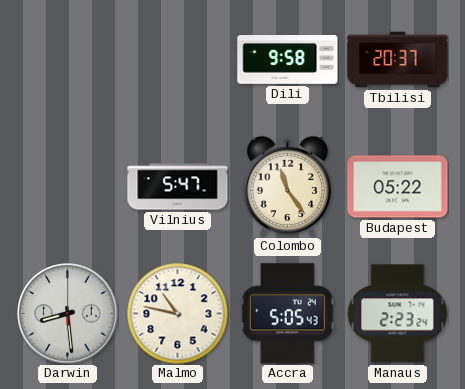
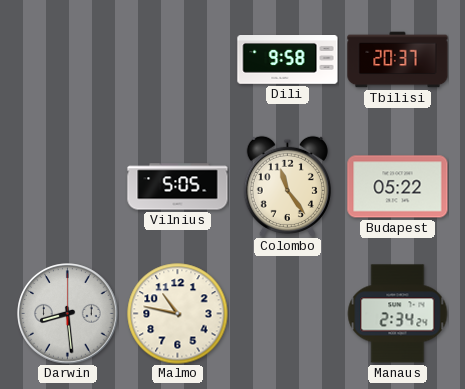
Vilnius: 5:47 -> 5:05 (178, 187)
Accra: 5:05 -> none (287, 314)
Manaus: 2:23 -> 2:34 (397, 314)
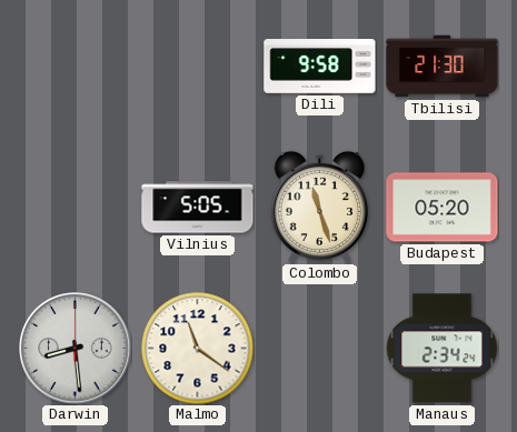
Tbilisi: 20:37 -> 21:30 (443, 67)
Colombo: 11:24 -> 11:27 (319, 207)
Budapest: 05:22 -> 05:20 (443, 208)
Malmo: 10:47 -> 11:21 (198, 349)
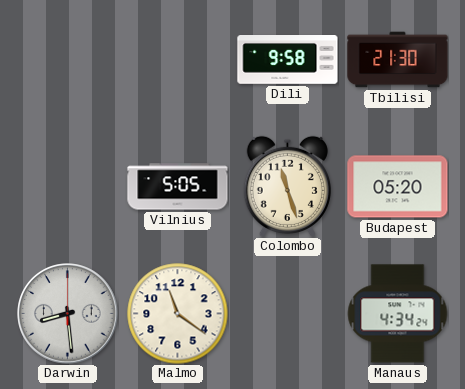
Manaus: 2:34 -> 4:34 (397, 314)
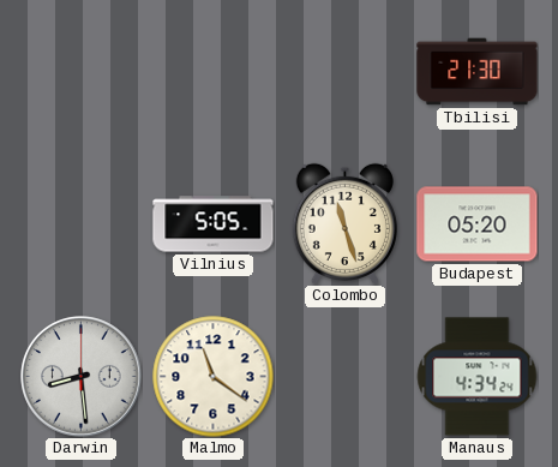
Dili: 9:58 -> none (288, 60)
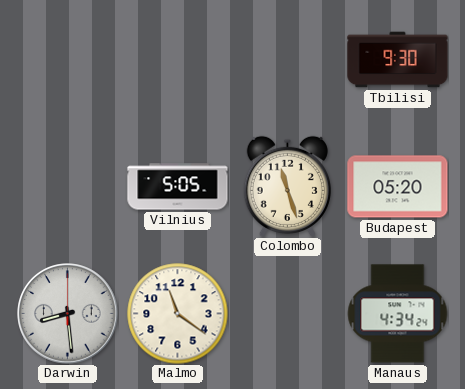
Tbilisi: 21:30 -> 9:30 (398, 60)
